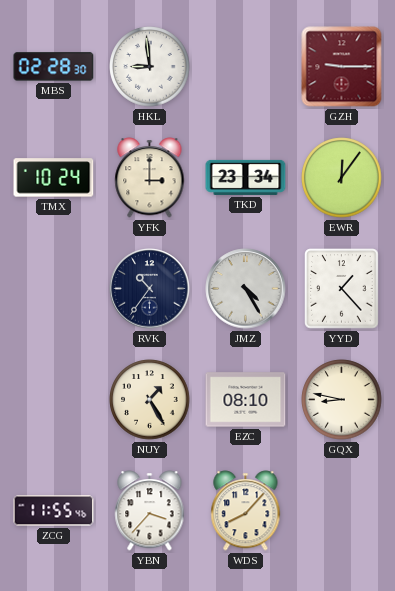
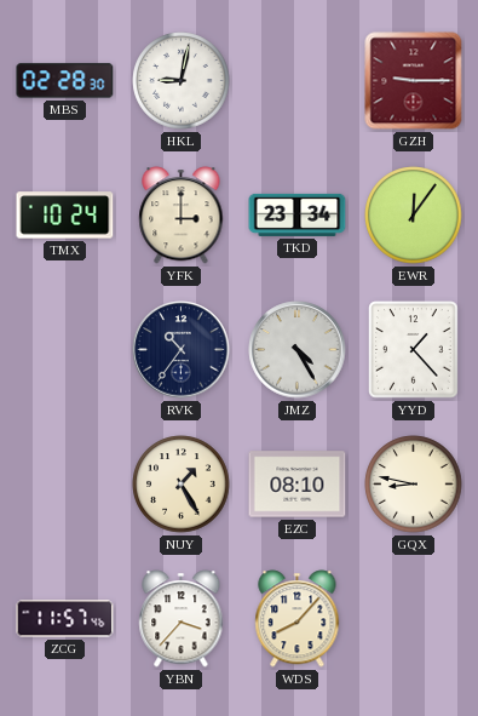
HKL: 8:59 -> 9:02 (182, 81)
ZCG: 11:55 -> 11:57 (65, 619)
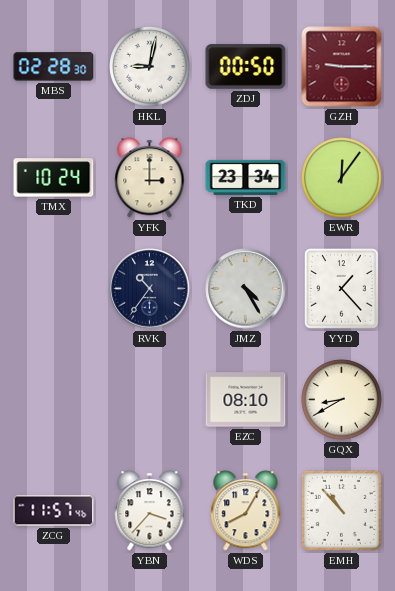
ZDJ: none -> 00:50 (246, 67)
NUY: 1:25 -> none (182, 485)
GQX: 8:47 -> 8:40 (342, 400)
WDS: 8:07 -> 8:05 (246, 511)
EMH: none -> 10:53 (341, 510)
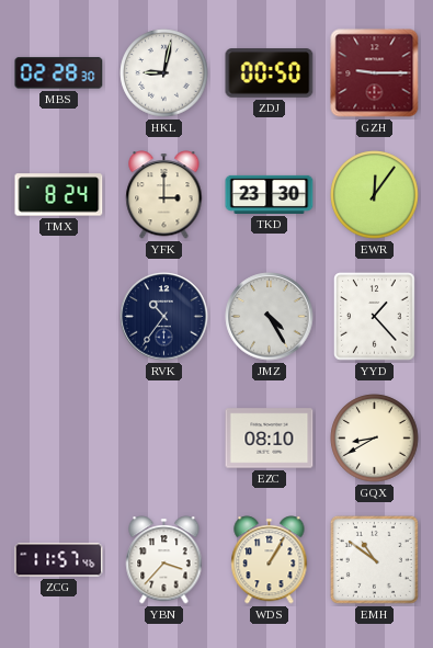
TMX: 10:24 -> 8:24 (59, 195)
TKD: 23:34 -> 23:30 (270, 194)
WDS: 8:05 -> 1:05 (270, 560)
EMH: 10:53 -> 10:51 (374, 559)
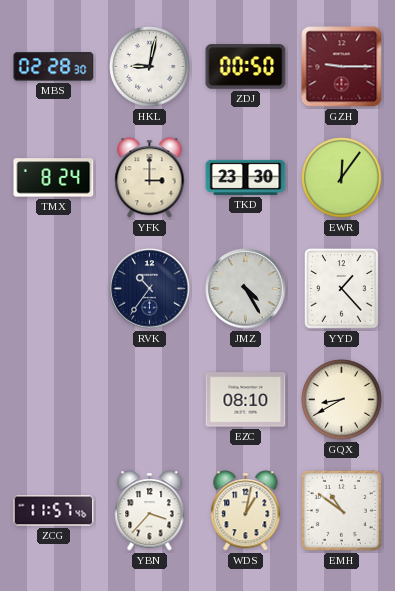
WDS: 1:05 -> 1:02 (246, 511)
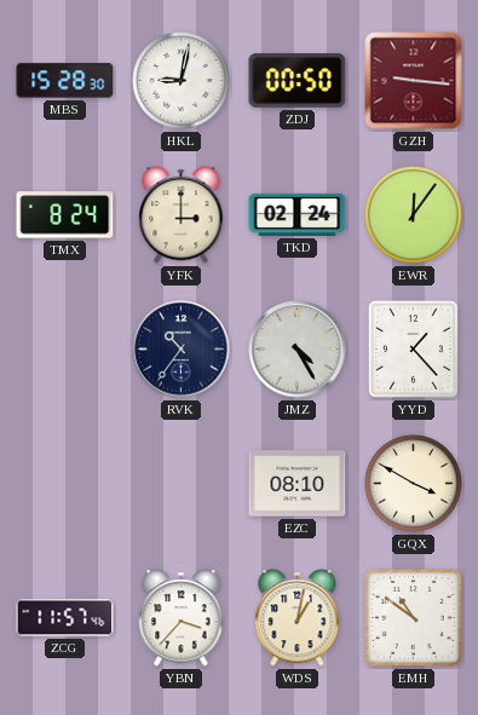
MBS: 02:28 -> 15:28 (65, 81)
GZH: 9:15 -> 9:16 (414, 81)
TKD: 23:30 -> 02:24 (298, 214)
GQX: 8:40 -> 3:50 (414, 484)
